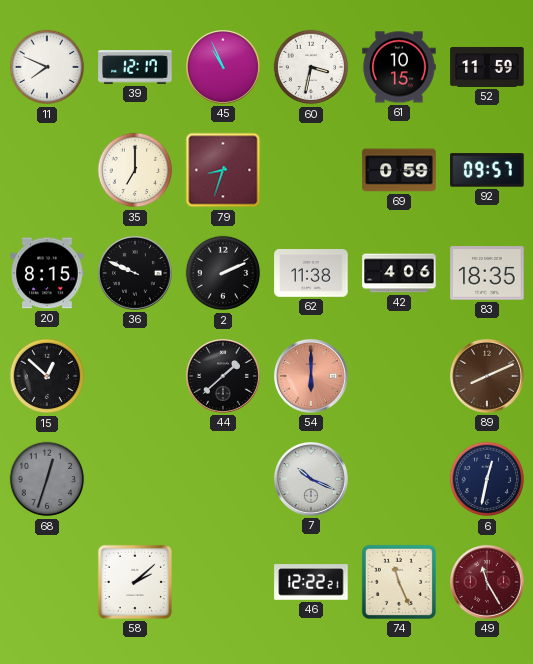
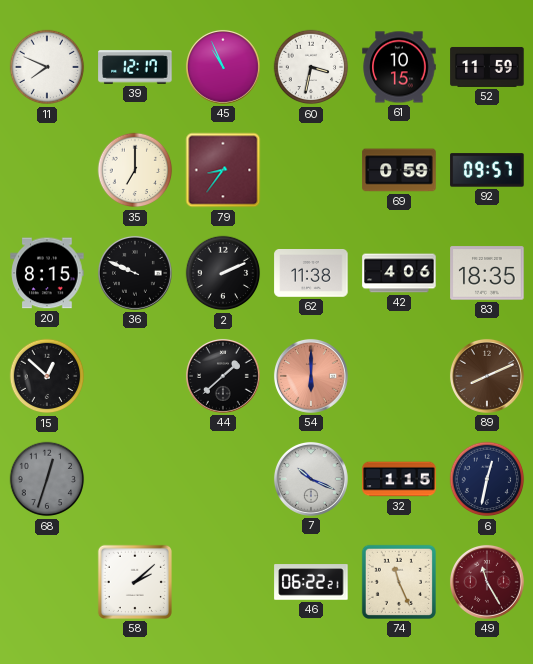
79: 8:33 -> 8:36 (223, 170)
32: none -> 1:15 (399, 479)
46: 12:22 -> 06:22 (311, 582)
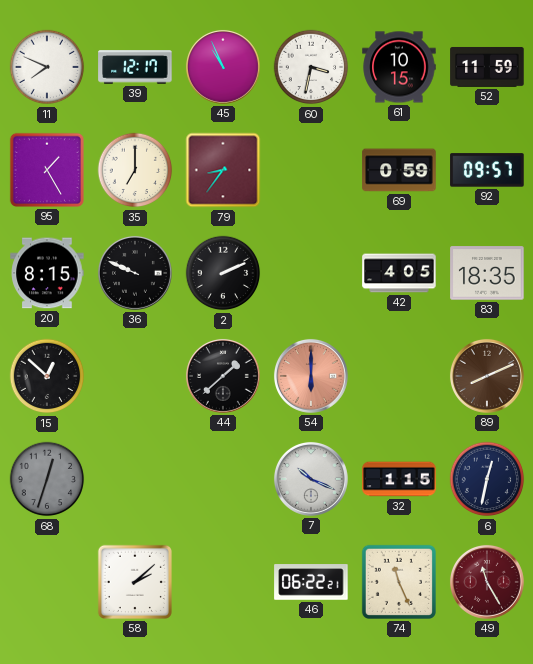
95: none -> 1:25 (47, 170)
62: 11:38 -> none (311, 274)
42: 4:06 -> 4:05 (399, 273)
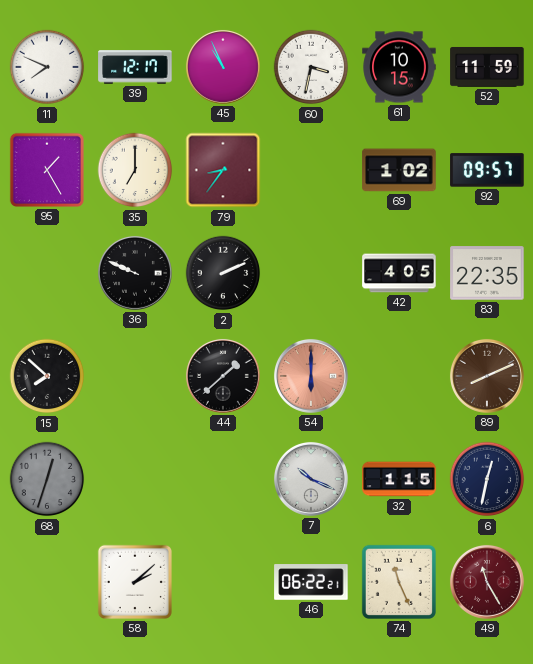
69: 0:59 -> 1:02 (399, 170)
20: 8:15 -> none (47, 273)
83: 18:35 -> 22:35 (487, 273)
15: 12:52 -> 7:52 (47, 376)
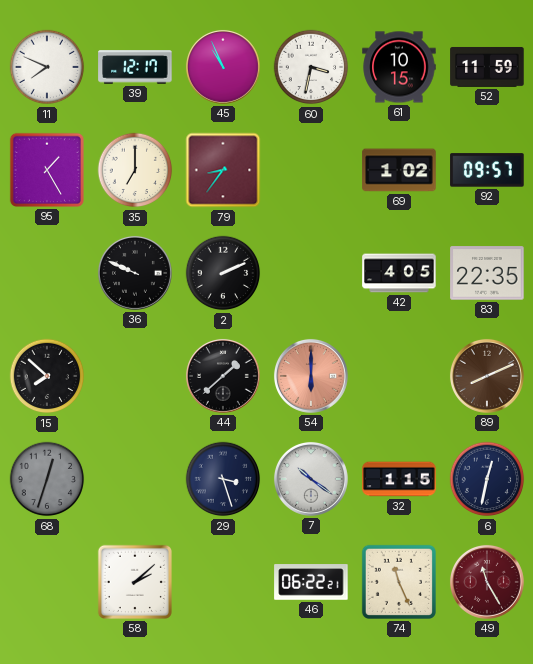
29: none -> 3:27 (223, 479)
7: 10:19 -> 10:21 (311, 479)
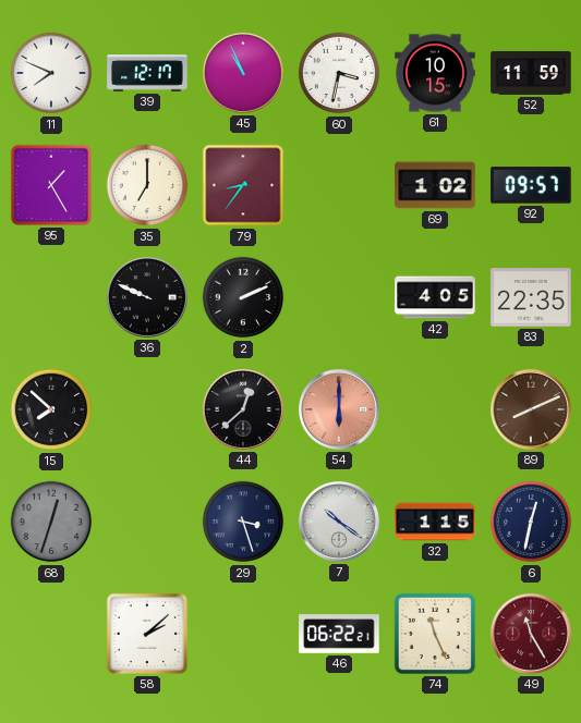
44: 1:38 -> 12:38 (243, 409)
